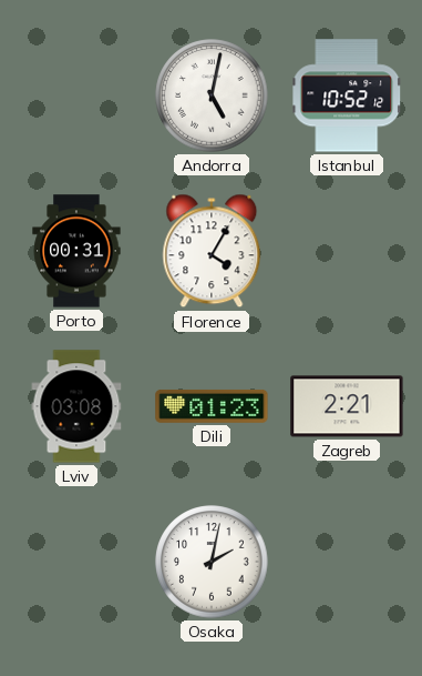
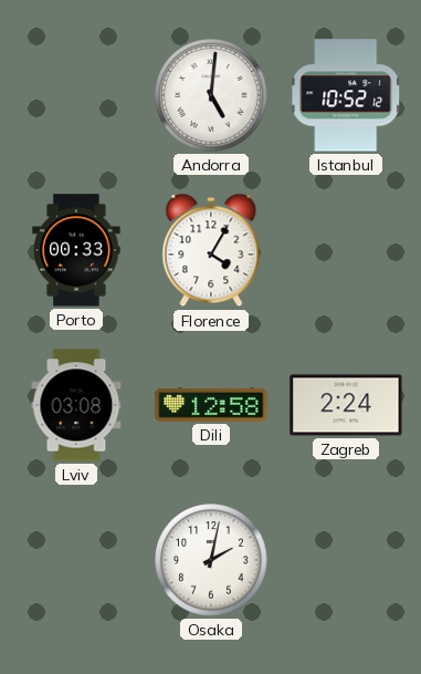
Andorra: 5:02 -> 5:01 (211, 95)
Porto: 00:31 -> 00:33 (76, 250)
Dili: 01:23 -> 12:58 (211, 405)
Zagreb: 2:21 -> 2:24 (346, 405)
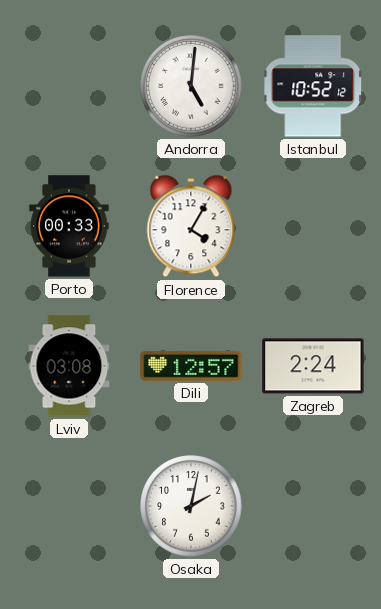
Dili: 12:58 -> 12:57 (191, 366)
